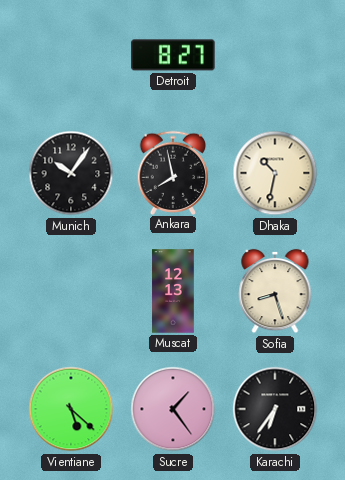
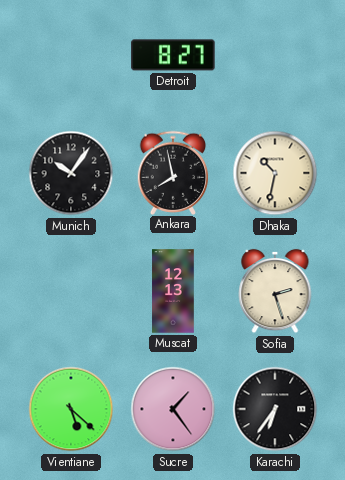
Sofia: 8:27 -> 2:27 (275, 291)
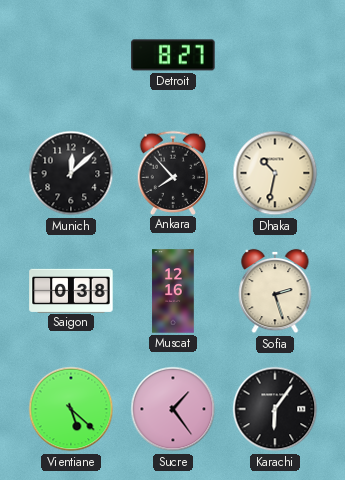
Munich: 10:06 -> 12:08 (71, 173)
Ankara: 7:58 -> 7:53 (173, 172)
Saigon: none -> 0:38 (71, 290)
Muscat: 12:13 -> 12:16 (173, 291)
Karachi: 6:36 -> 6:06 (275, 409)
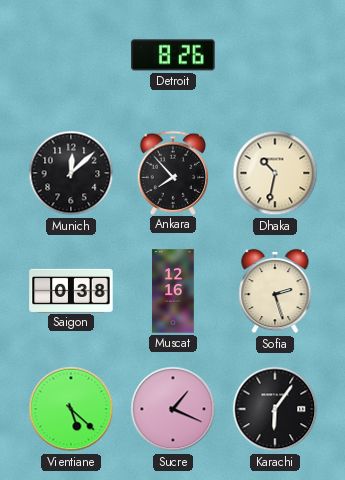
Detroit: 8:27 -> 8:26 (173, 55)
Sucre: 1:24 -> 1:19 (173, 409)
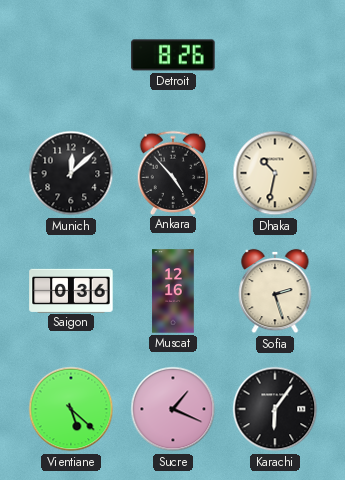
Ankara: 7:53 -> 4:53 (173, 172)
Saigon: 0:38 -> 0:36 (71, 290)
